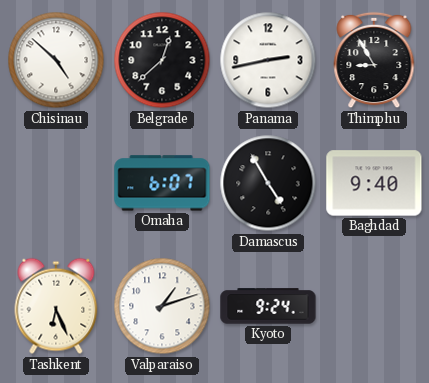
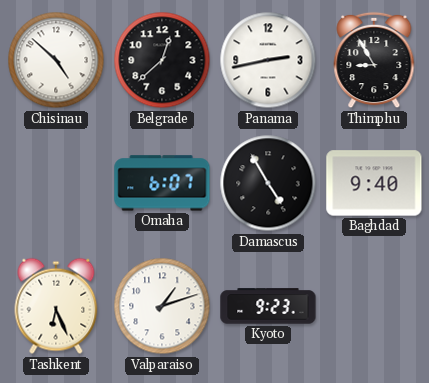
Kyoto: 9:24 -> 9:23 (268, 306)
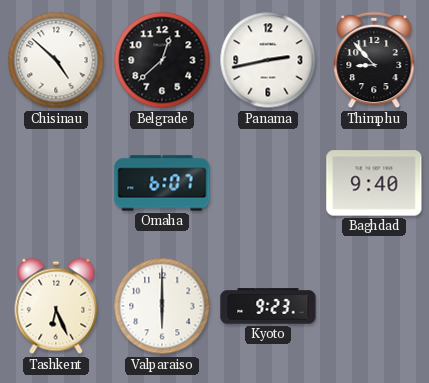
Thimphu: 8:55 -> 8:53 (374, 60)
Damascus: 4:55 -> none (268, 183)
Valparaiso: 1:12 -> 6:00 (162, 306)
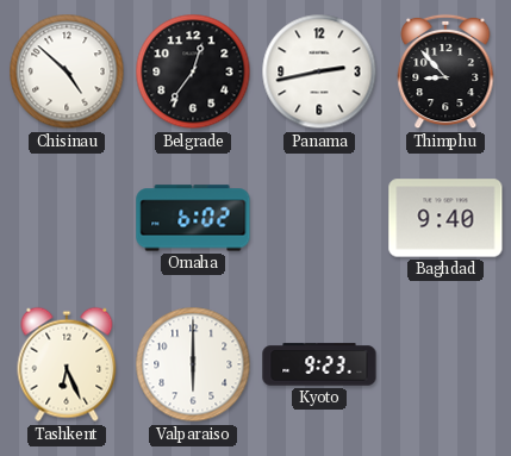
Belgrade: 12:38 -> 12:36 (193, 71)
Omaha: 6:07 -> 6:02 (193, 218)
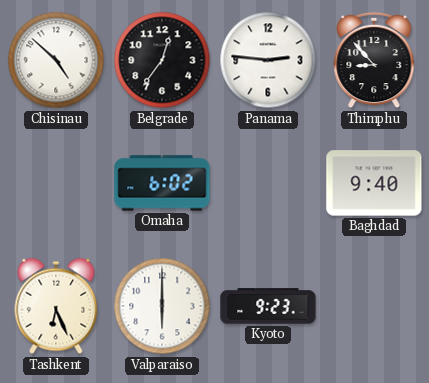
Panama: 2:43 -> 2:46 (268, 60)
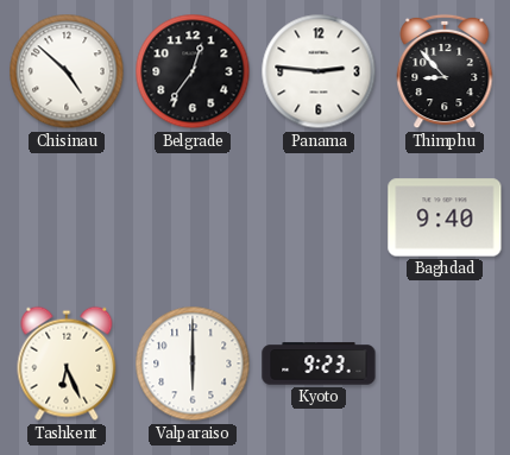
Omaha: 6:02 -> none (162, 183)
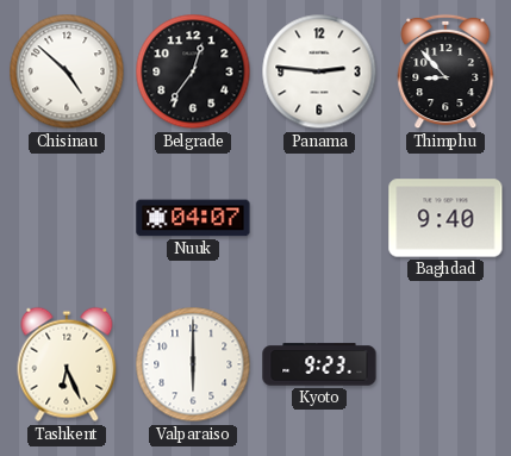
Nuuk: none -> 04:07 (193, 218)
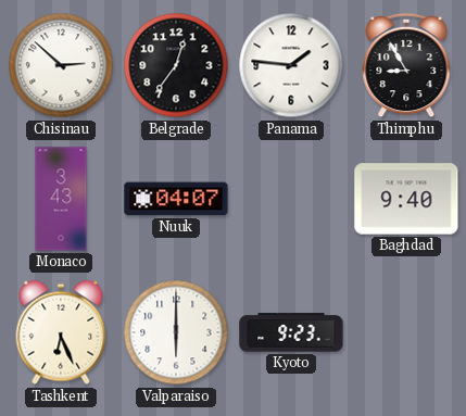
Chisinau: 4:52 -> 2:52 (61, 65)
Panama: 2:46 -> 1:46 (291, 65)
Thimphu: 8:53 -> 8:55 (406, 65)
Monaco: none -> 3:43 (61, 199)
